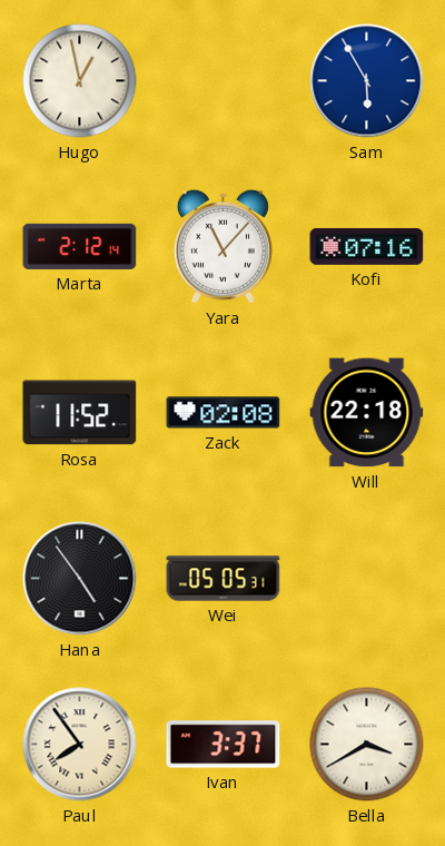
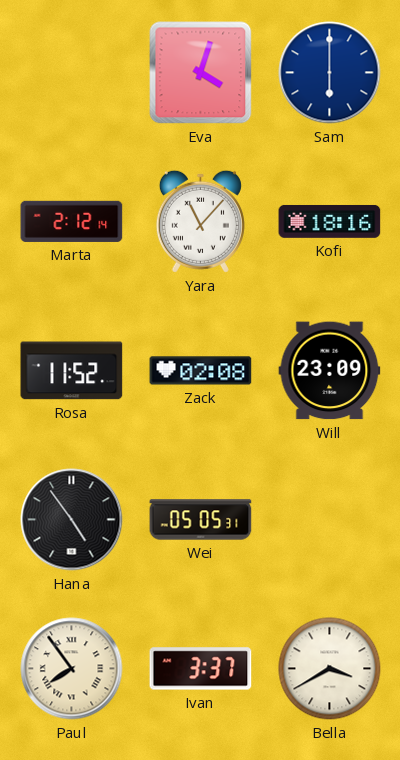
Hugo: 12:58 -> none (80, 81)
Eva: none -> 4:03 (201, 73)
Sam: 5:55 -> 6:00 (330, 73)
Kofi: 07:16 -> 18:16 (330, 221)
Will: 22:18 -> 23:09 (330, 371)
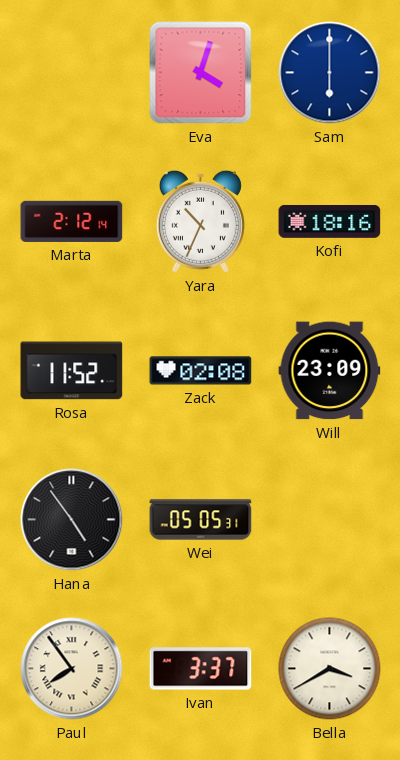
Yara: 11:07 -> 10:34 (200, 221)
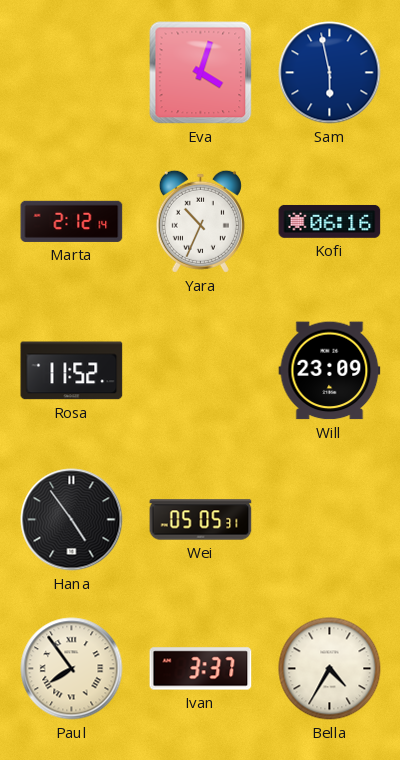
Sam: 6:00 -> 5:58 (330, 73)
Kofi: 18:16 -> 06:16 (330, 221)
Zack: 02:08 -> none (201, 371)
Bella: 3:40 -> 4:35 (330, 669)
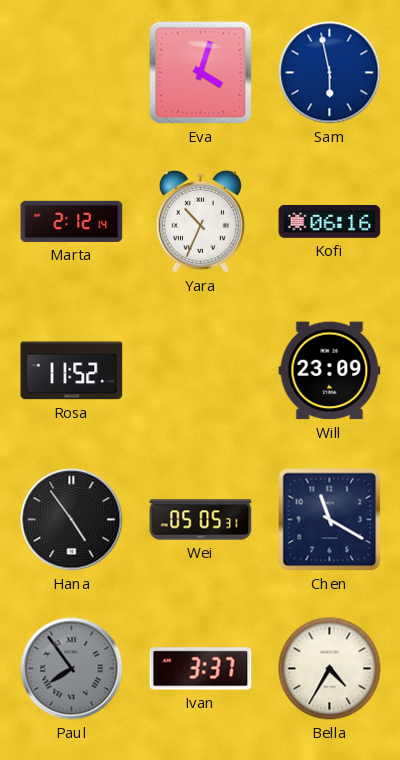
Chen: none -> 11:20 (330, 520)
Paul dial: cream -> grey (72, 669)
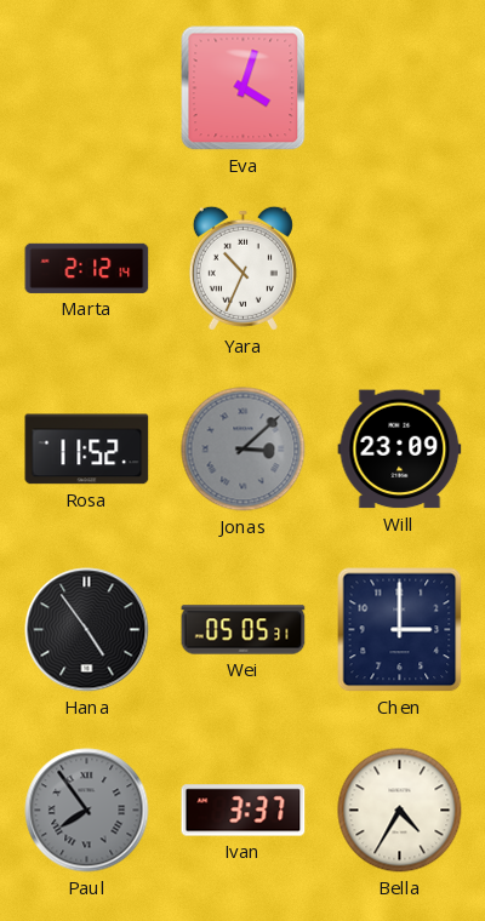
Sam: 5:58 -> none (330, 73)
Kofi: 06:16 -> none (330, 221)
Jonas: none -> 3:08 (244, 450)
Chen: 11:20 -> 3:00 (400, 630)
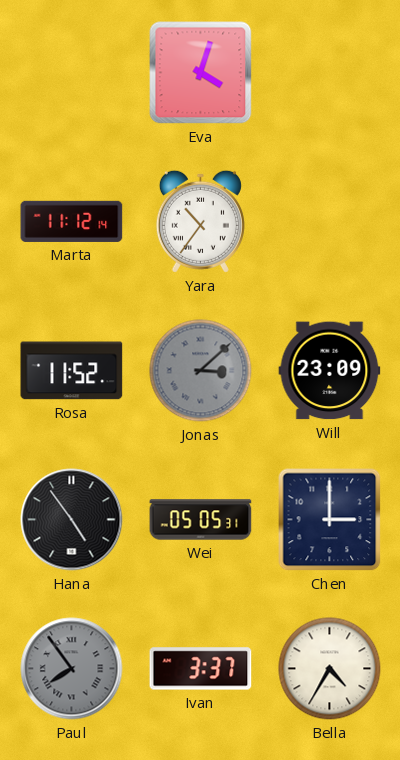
Marta: 2:12 -> 11:12 (72, 221)
Yara: 10:34 -> 10:36 (200, 221)
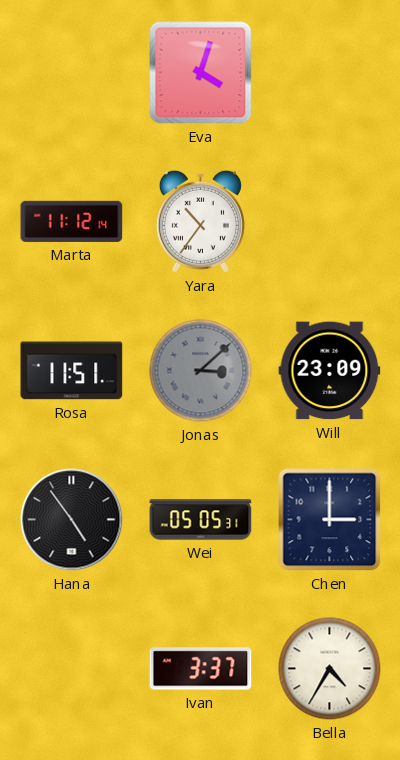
Rosa: 11:52 -> 11:51 (72, 371)
Paul: 7:54 -> none (72, 669)
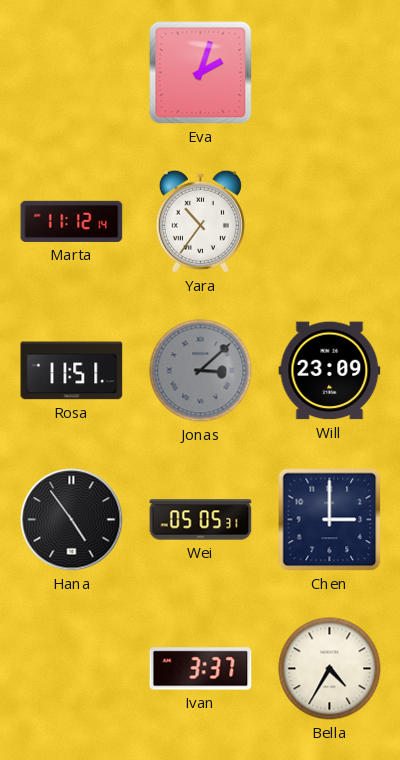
Eva: 4:03 -> 2:03 (201, 73)
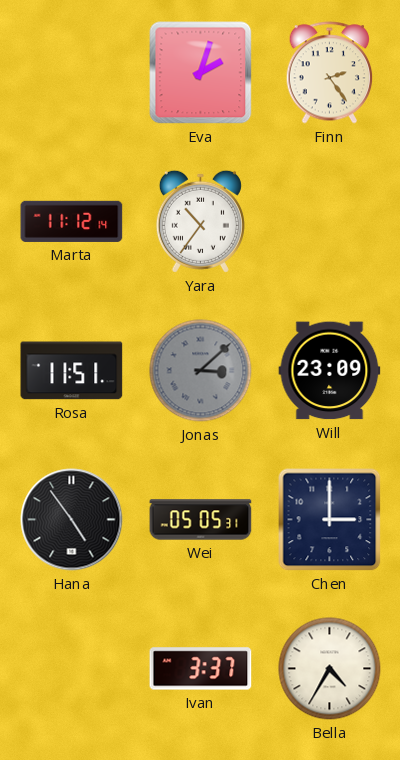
Finn: none -> 2:24 (330, 73)
